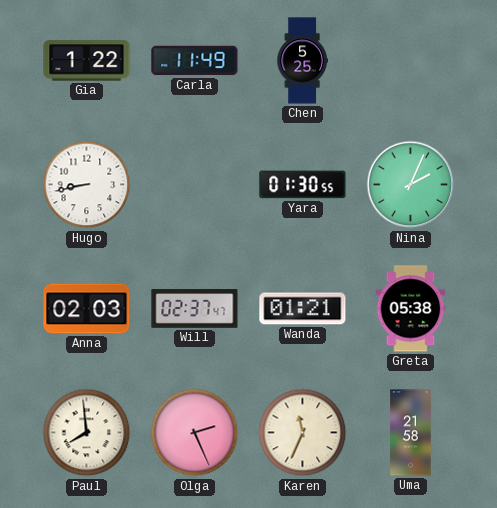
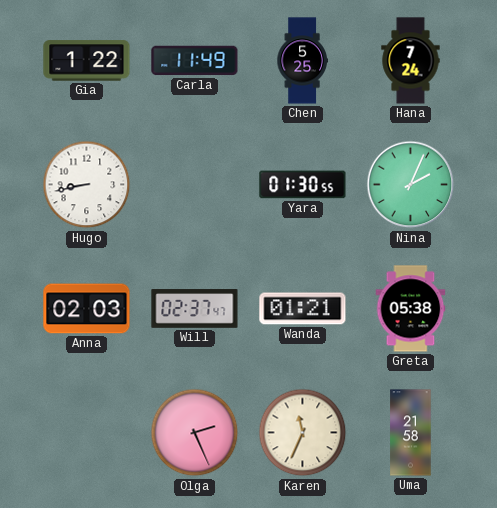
Hana: none -> 7:24 (411, 61)
Paul: 7:59 -> none (87, 433)
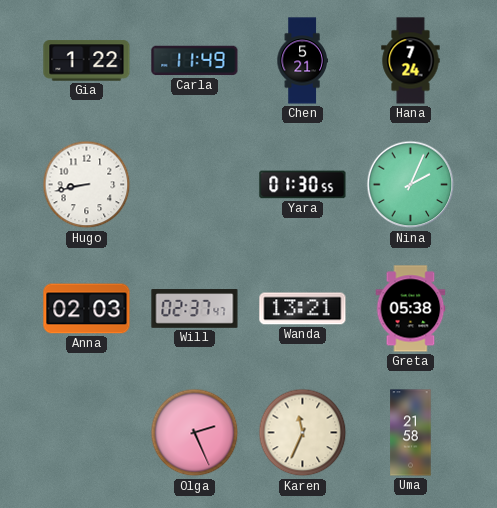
Chen: 5:25 -> 5:21 (302, 61)
Wanda: 01:21 -> 13:21 (303, 309)
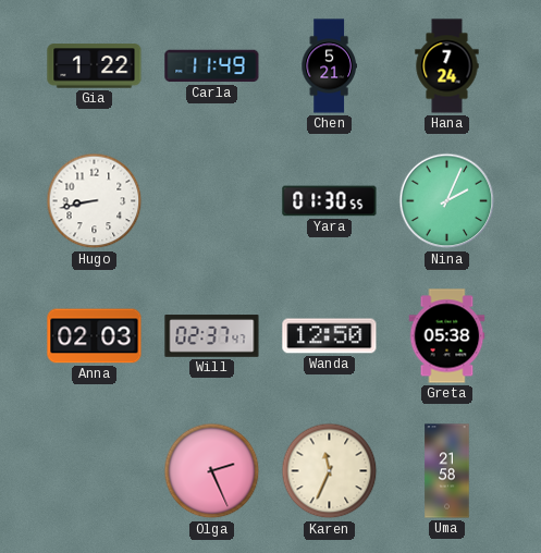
Wanda: 13:21 -> 12:50 (330, 336)
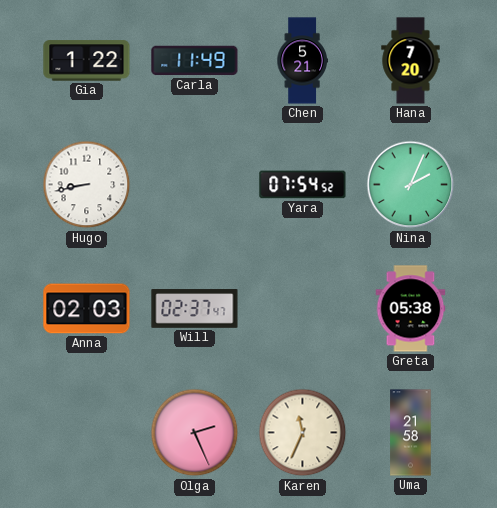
Hana: 7:24 -> 7:20 (411, 61)
Yara: 01:30 -> 07:54 (303, 185)
Wanda: 12:50 -> none (330, 336)
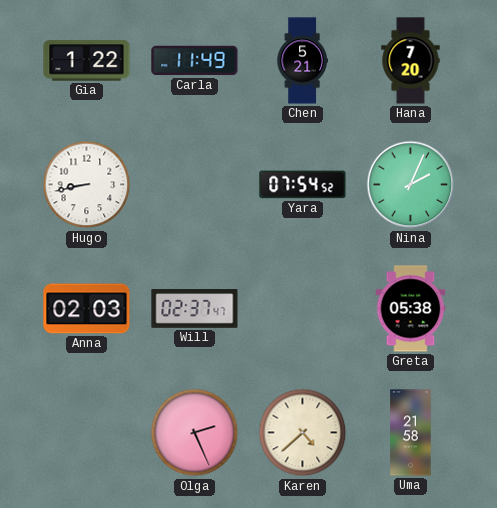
Karen: 11:34 -> 4:38 (303, 433)
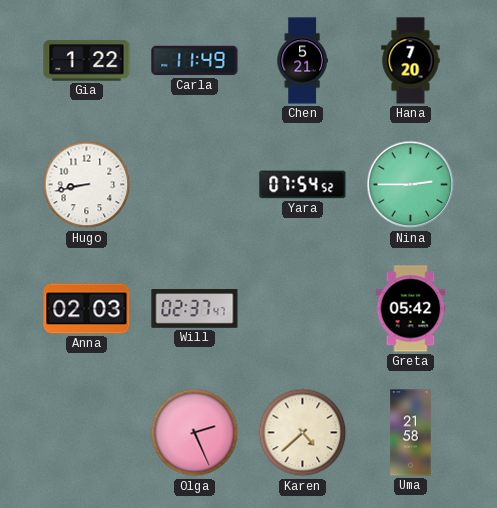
Nina: 2:04 -> 2:45 (411, 185)
Greta: 05:38 -> 05:42 (411, 309)
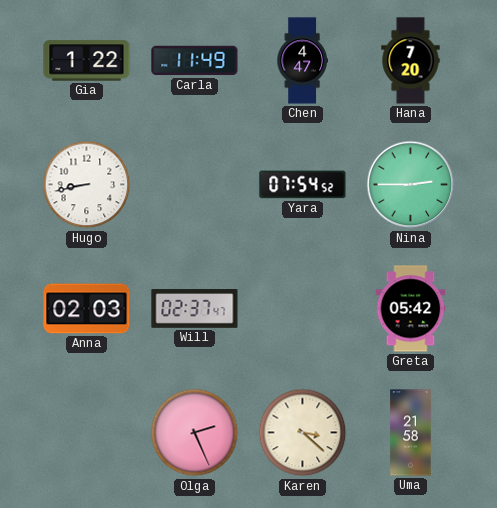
Chen: 5:21 -> 4:47 (302, 61)
Karen: 4:38 -> 3:22 (303, 433)
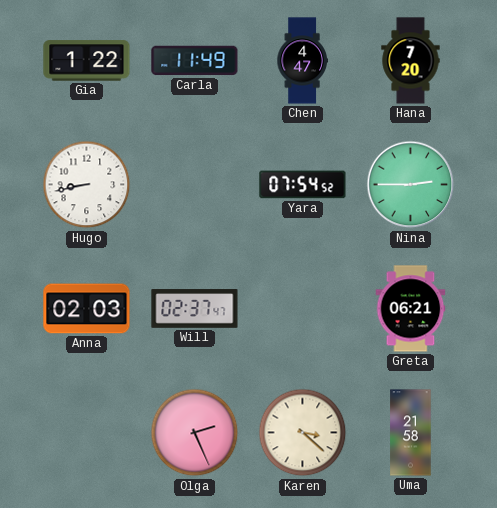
Greta: 05:42 -> 06:21 (411, 309)
